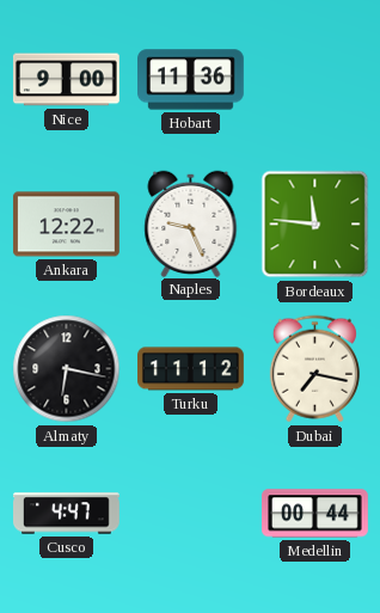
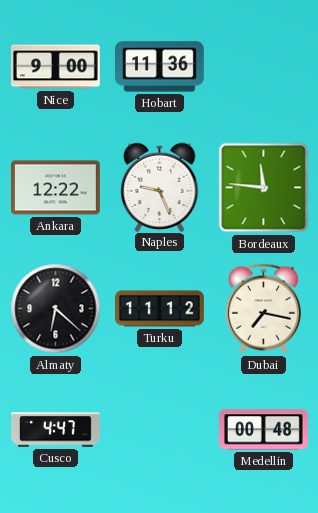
Almaty: 6:17 -> 6:22 (56, 309)
Medellin: 00:44 -> 00:48 (264, 430)
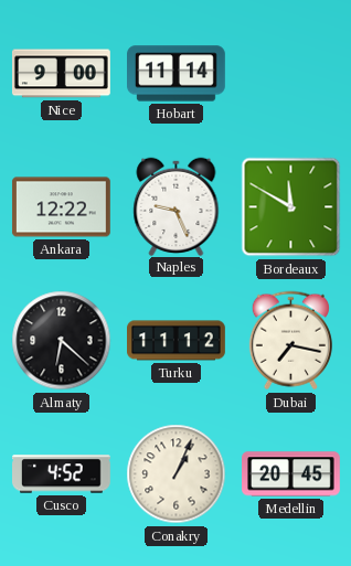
Hobart: 11:36 -> 11:14 (177, 74)
Bordeaux: 11:46 -> 11:50 (291, 207)
Cusco: 4:47 -> 4:52 (62, 474)
Conakry: none -> 1:04 (177, 474)
Medellin: 00:48 -> 20:45 (291, 474)
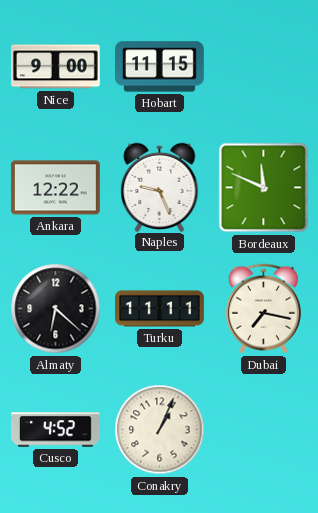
Hobart: 11:14 -> 11:15 (160, 67)
Bordeaux: 11:50 -> 11:49 (264, 188)
Turku: 11:12 -> 11:11 (160, 309)
Medellin: 20:45 -> none (291, 474)
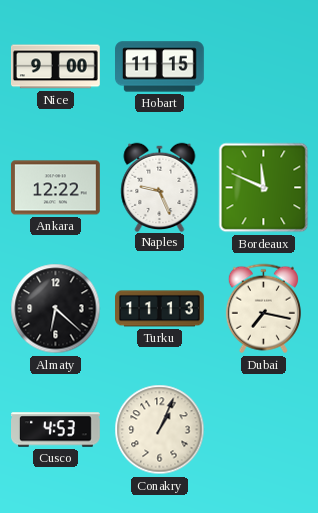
Turku: 11:11 -> 11:13 (160, 309)
Cusco: 4:52 -> 4:53 (56, 430)
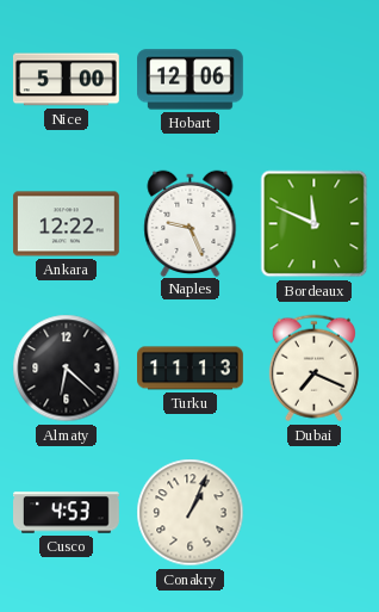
Nice: 9:00 -> 5:00 (67, 80)
Hobart: 11:15 -> 12:06 (191, 80)
Dubai: 7:17 -> 7:19 (313, 369)
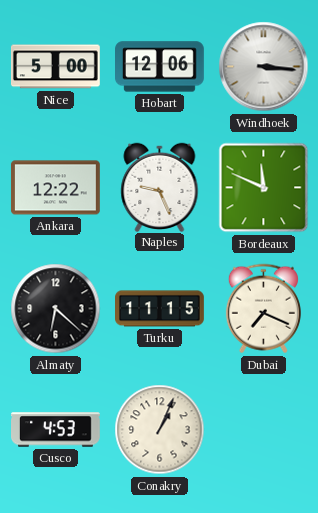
Windhoek: none -> 3:16 (264, 67)
Turku: 11:13 -> 11:15 (160, 309)
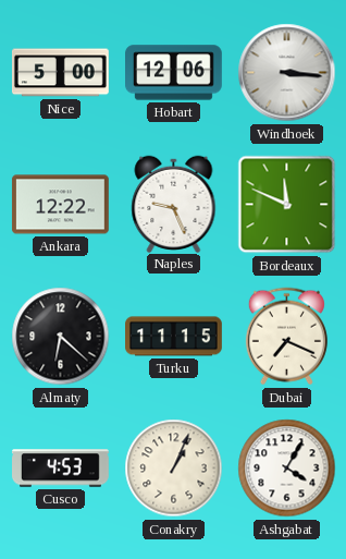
Ashgabat: none -> 4:05 (287, 469)
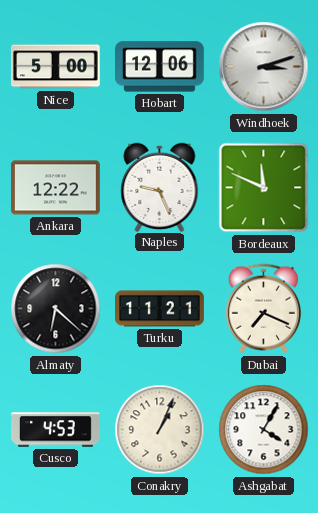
Windhoek: 3:16 -> 3:12 (264, 67)
Turku: 11:15 -> 11:21 (160, 309)
